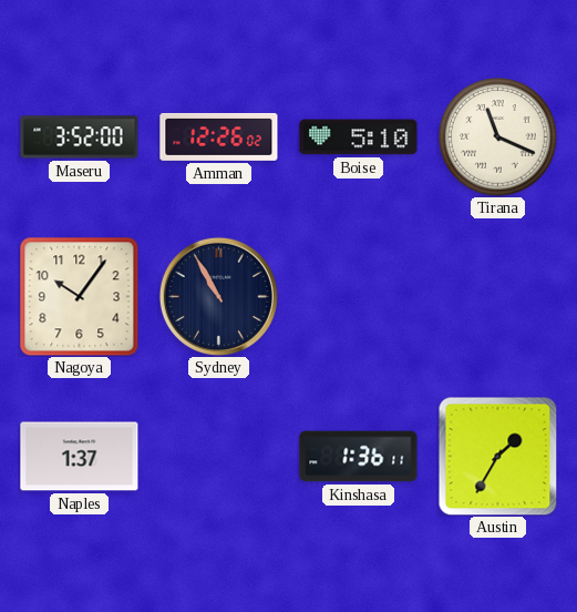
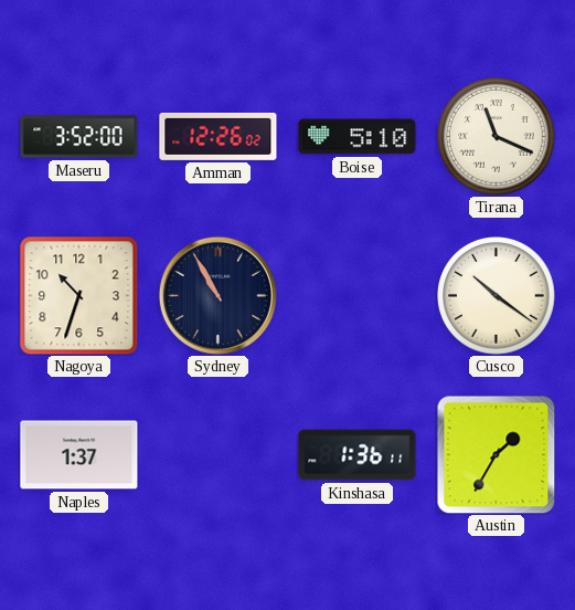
Nagoya: 10:06 -> 10:33 (79, 296)
Cusco: none -> 10:21 (497, 296)
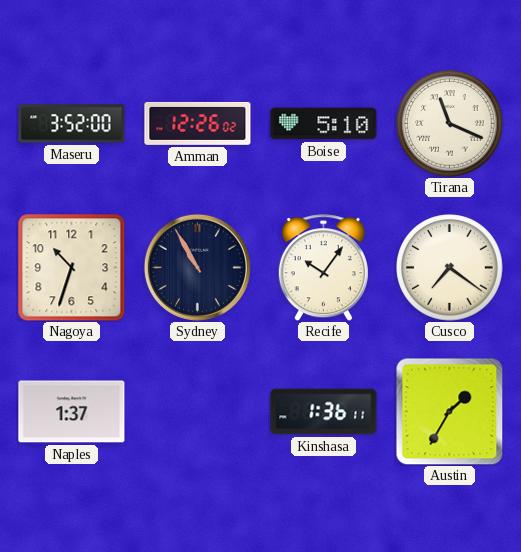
Recife: none -> 10:06 (323, 268)
Cusco: 10:21 -> 7:21 (450, 268)
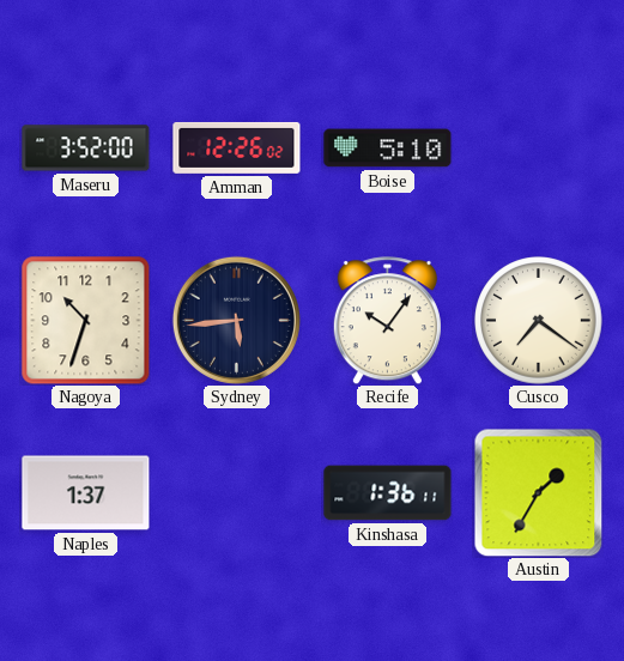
Tirana: 11:19 -> none (450, 124)
Sydney: 10:55 -> 5:44 (236, 320)
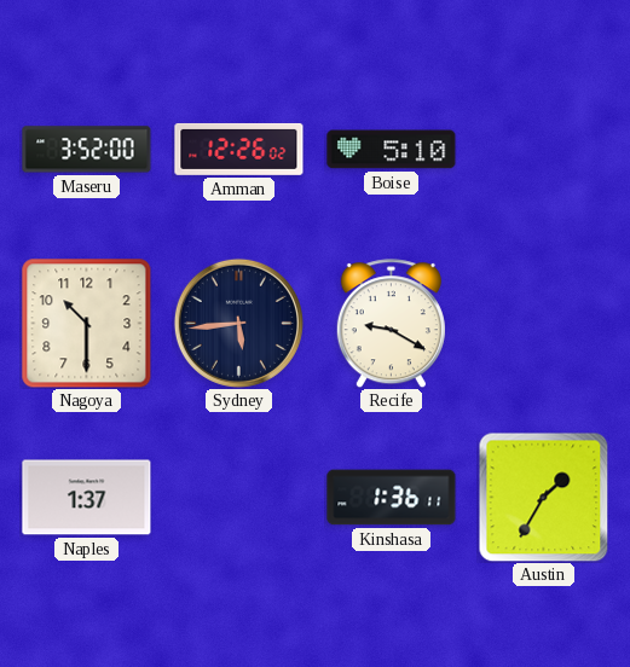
Nagoya: 10:33 -> 10:30 (87, 324)
Recife: 10:06 -> 9:20 (391, 324)
Cusco: 7:21 -> none (539, 321)
